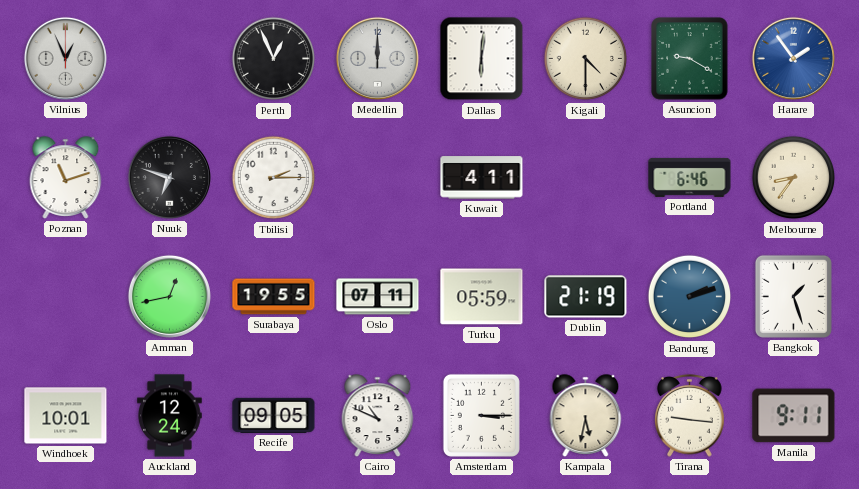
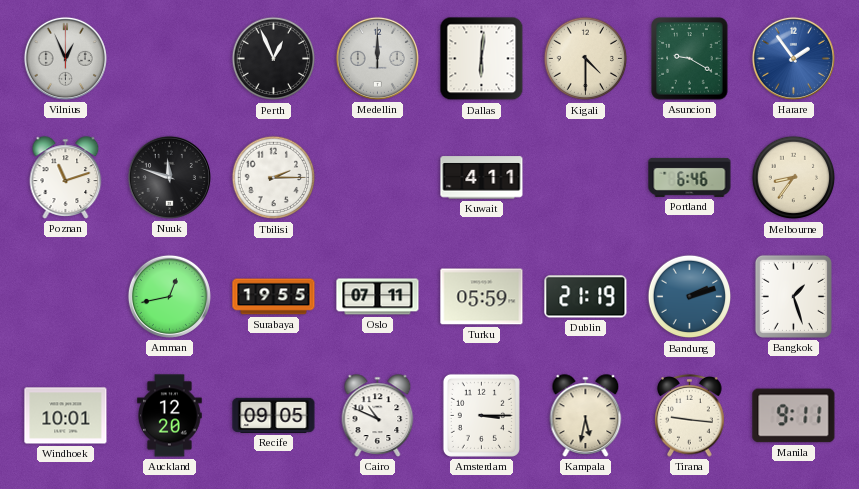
Nuuk: 6:48 -> 11:48 (169, 177)
Auckland: 12:24 -> 12:20 (170, 416)
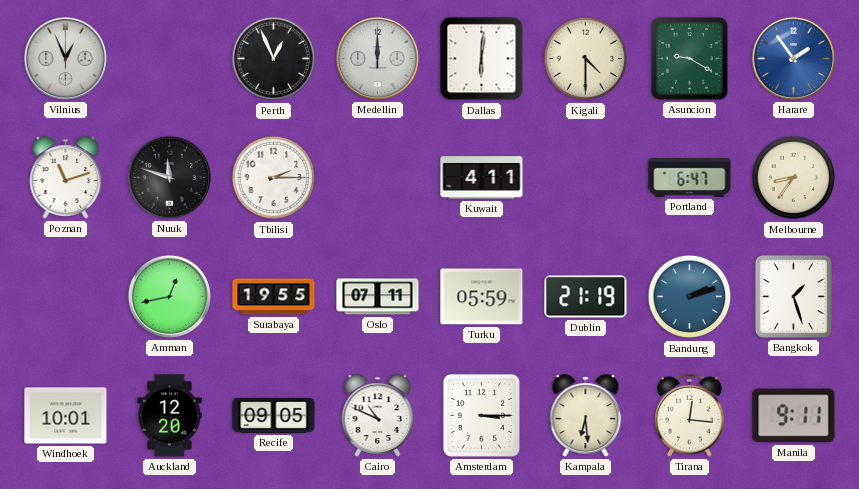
Portland: 6:46 -> 6:47 (690, 177)
Kampala: 5:32 -> 6:29 (586, 416)
Tirana: 9:16 -> 12:16 (690, 416)
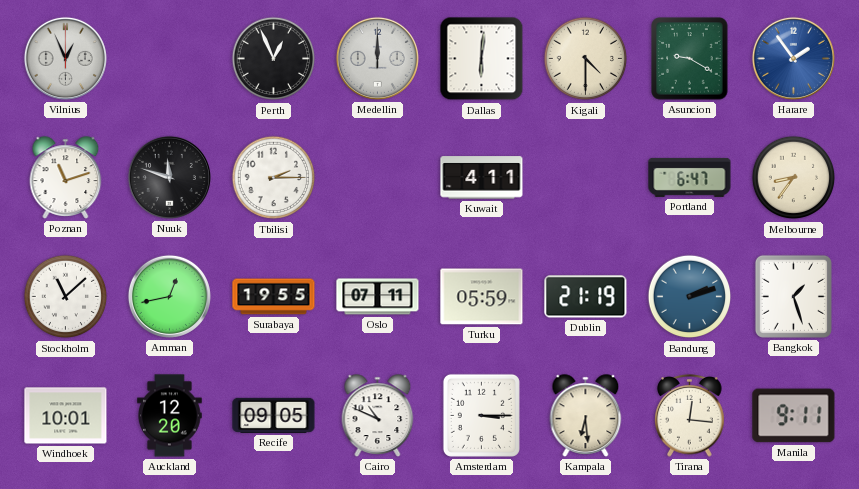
Stockholm: none -> 11:08 (66, 297)
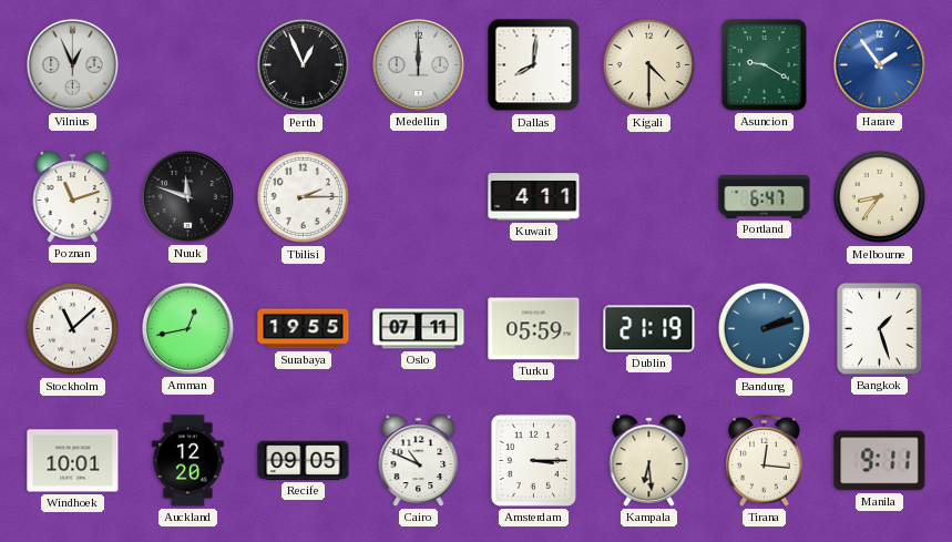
Dallas: 6:01 -> 8:01 (534, 65)
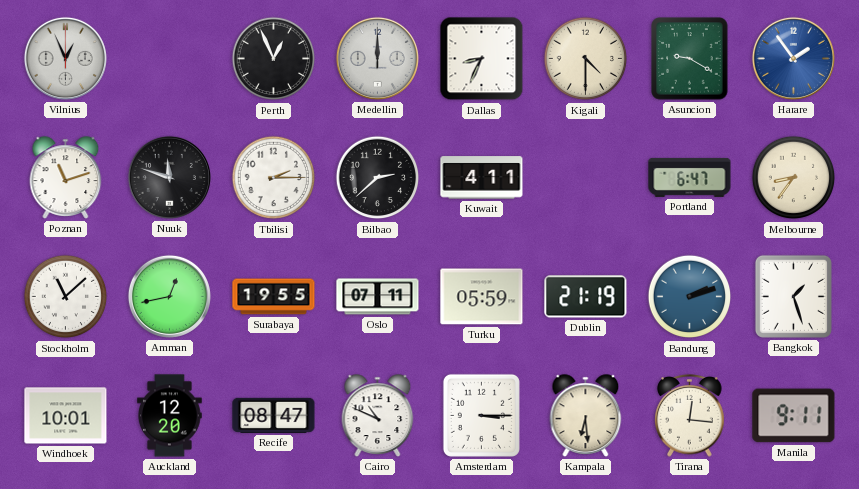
Dallas: 8:01 -> 8:34 (482, 59)
Bilbao: none -> 2:38 (378, 178)
Recife: 09:05 -> 08:47 (274, 415)
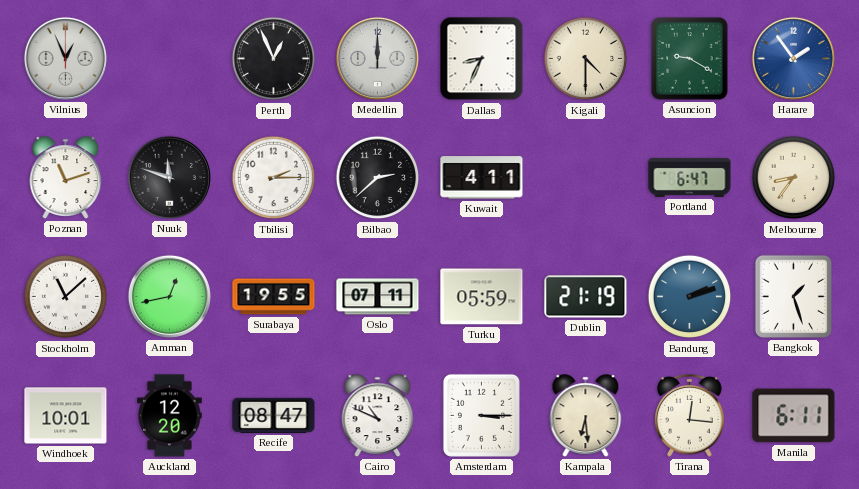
Manila: 9:11 -> 6:11 (794, 416)
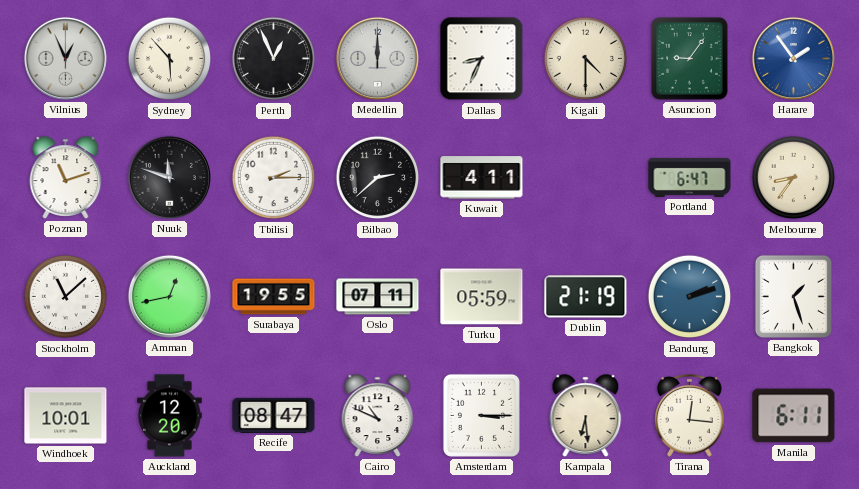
Sydney: none -> 5:53 (170, 59)
Asuncion: 9:20 -> 9:06 (690, 59)
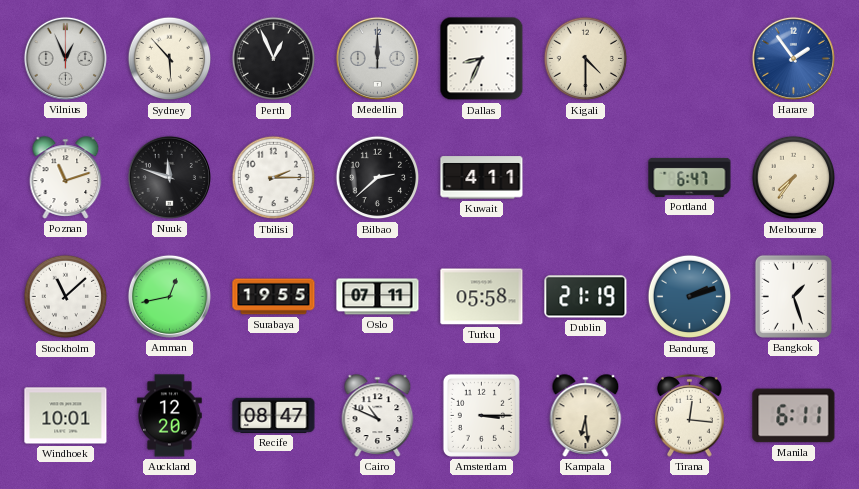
Asuncion: 9:06 -> none (690, 59)
Melbourne: 8:36 -> 7:36 (794, 178)
Turku: 05:59 -> 05:58 (482, 297)
